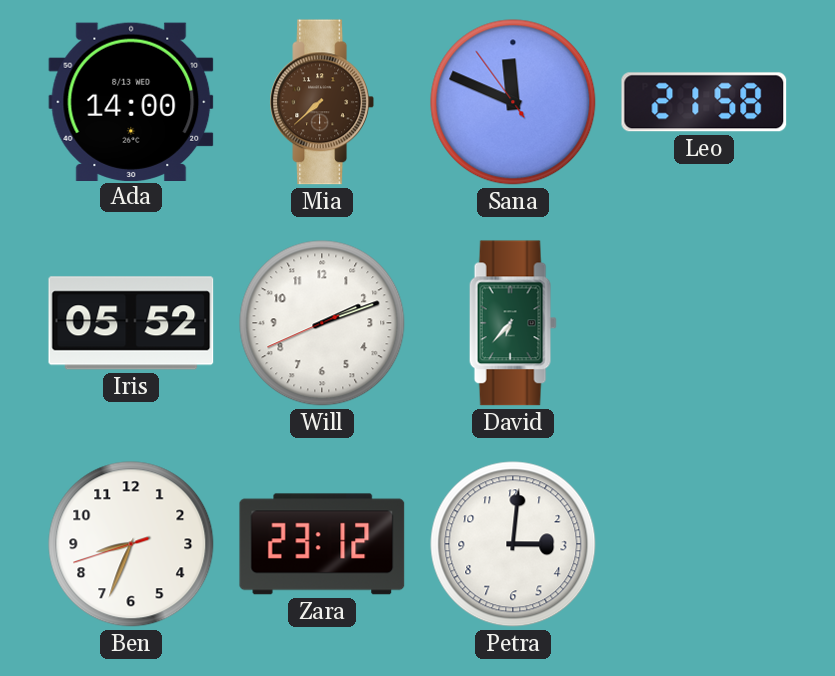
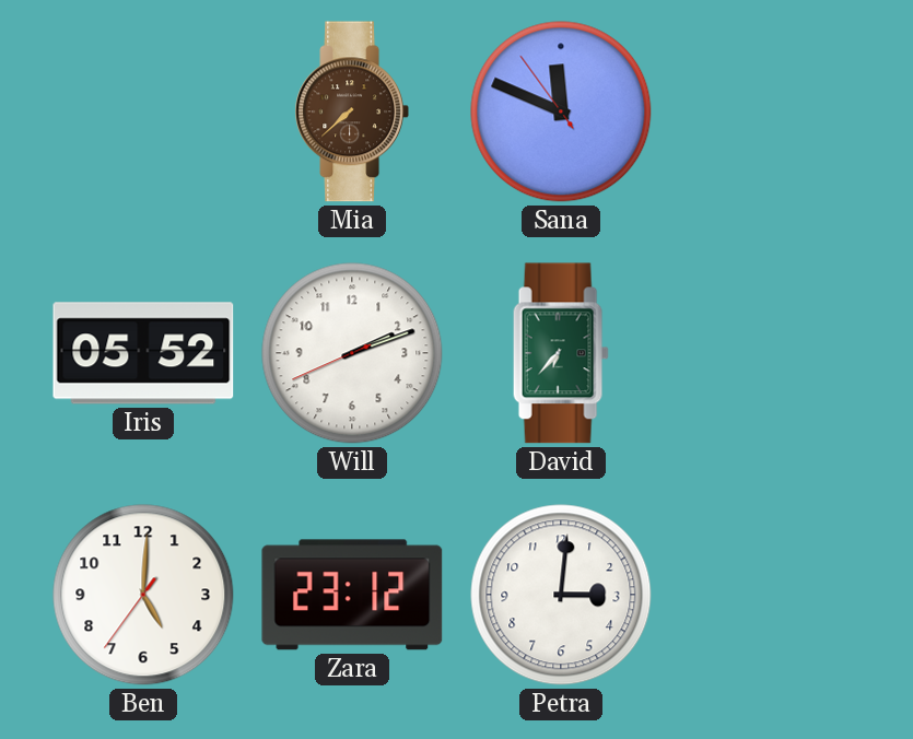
Ada: 14:00 -> none (131, 101)
Leo: 21:58 -> none (704, 102)
Ben: 8:33 -> 5:00 (143, 595)
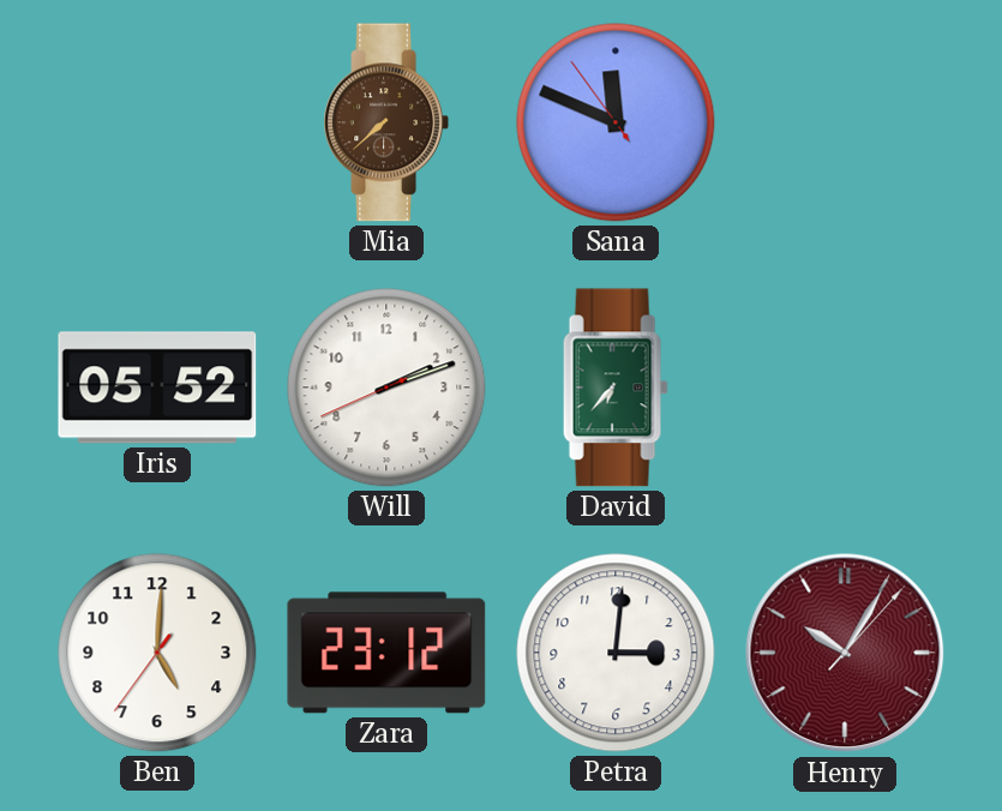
Henry: none -> 10:05 (845, 653)
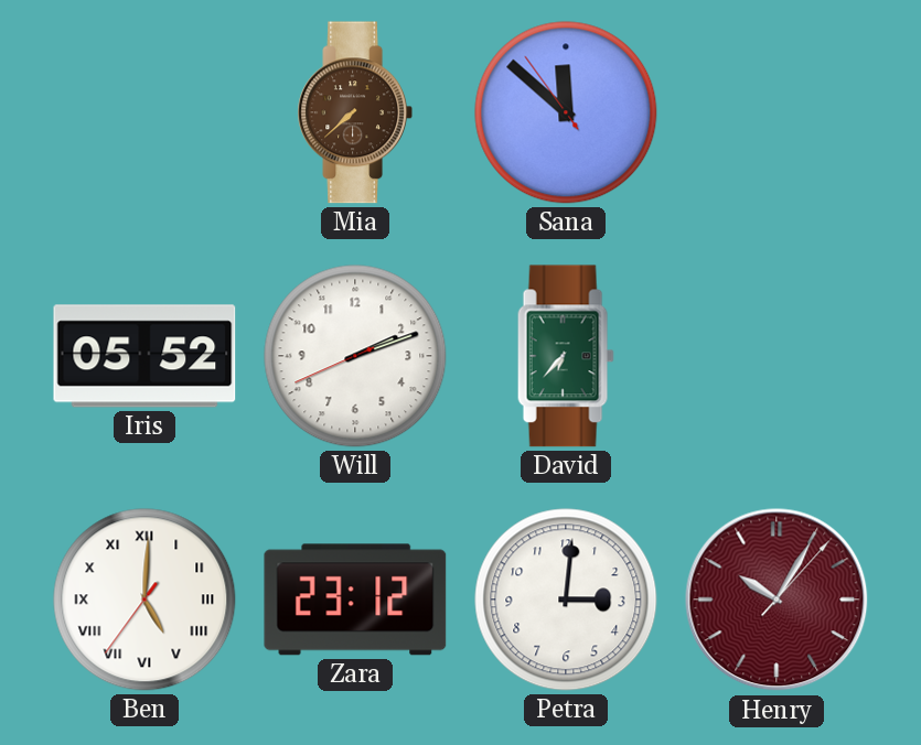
Sana: 11:48 -> 11:51 (566, 112)
Ben numerals: Arabic -> Roman (144, 600)
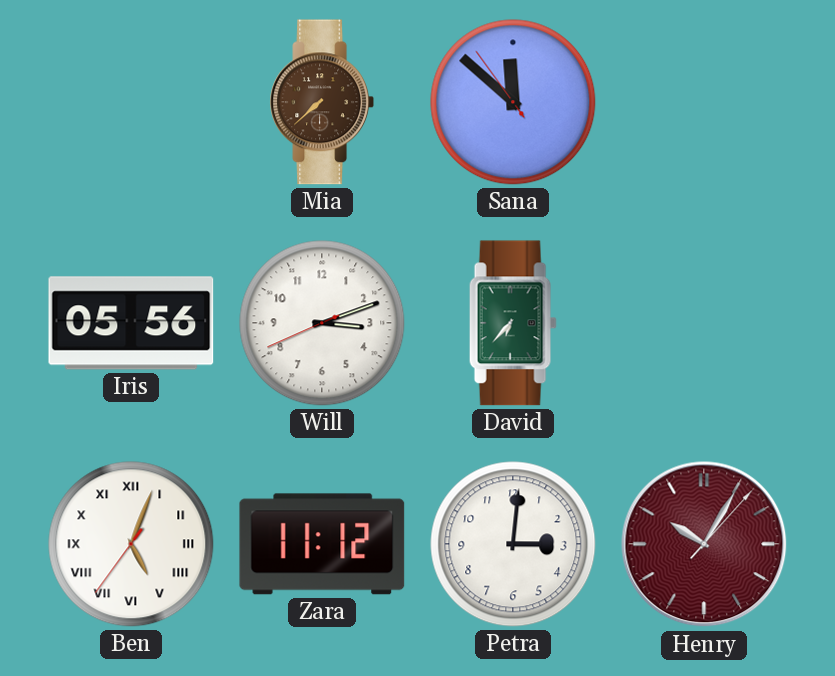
Iris: 05:52 -> 05:56 (131, 323)
Will: 2:11 -> 3:11 (322, 323)
Ben: 5:00 -> 5:03 (131, 544)
Zara: 23:12 -> 11:12 (322, 544)
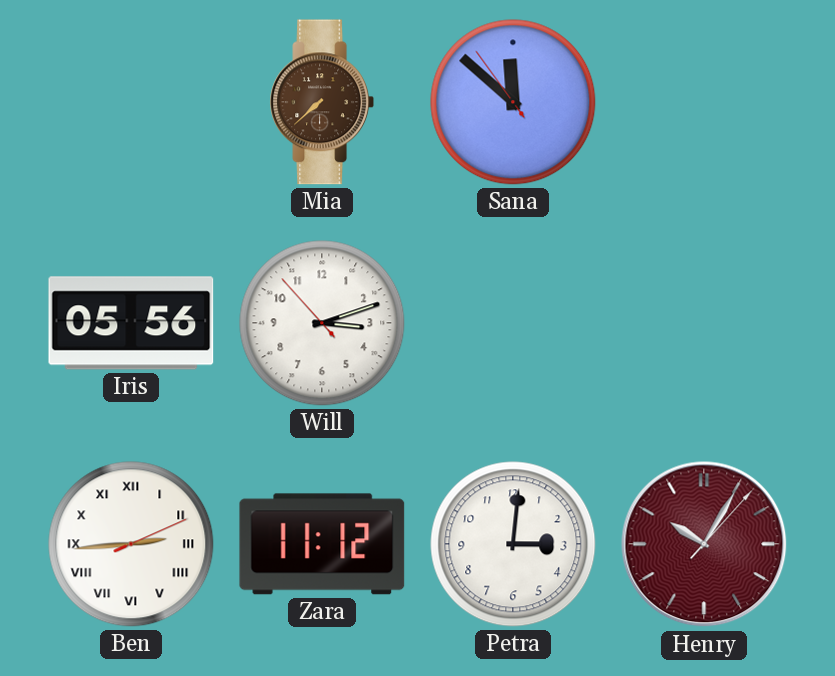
Will: 3:11:41 -> 3:11:53 (322, 323)
David: 6:37 -> none (513, 323)
Ben: 5:03 -> 2:44 (131, 544)
